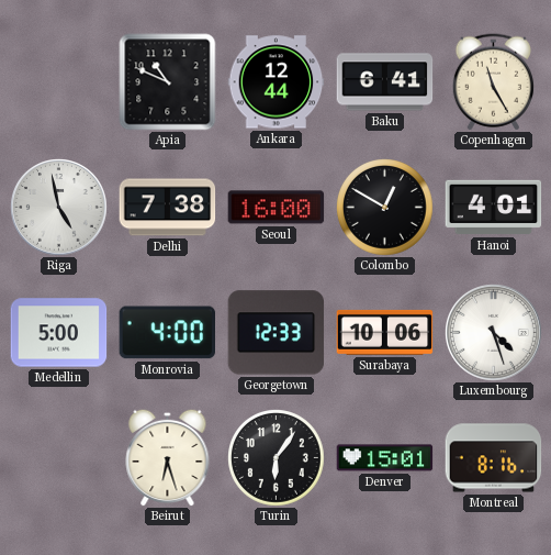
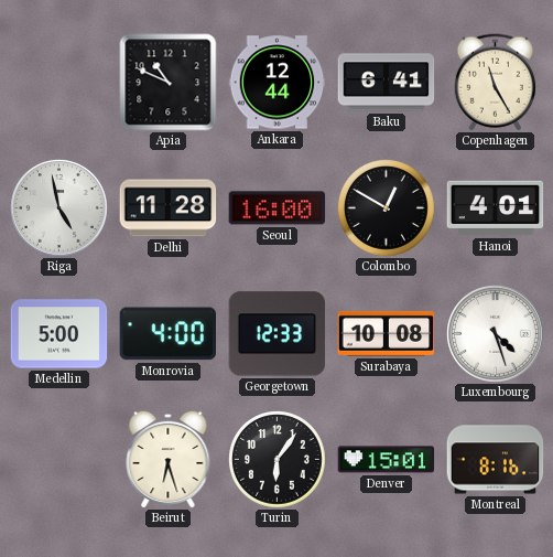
Delhi: 7:38 -> 11:28 (169, 208)
Surabaya: 10:06 -> 10:08 (387, 333)
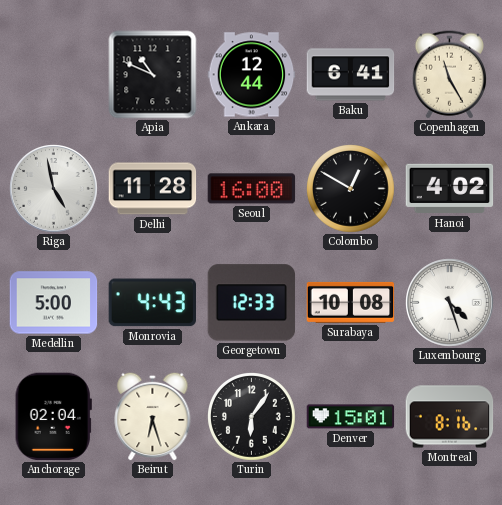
Hanoi: 4:01 -> 4:02 (450, 189)
Monrovia: 4:00 -> 4:43 (153, 303)
Anchorage: none -> 02:04 (53, 417)
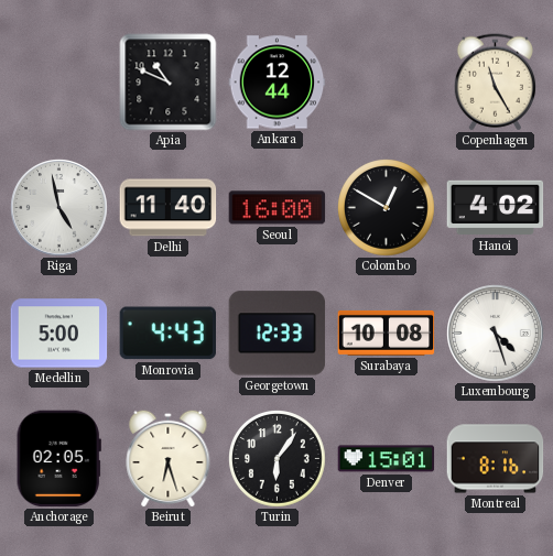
Baku: 6:41 -> none (351, 75)
Delhi: 11:28 -> 11:40 (169, 208)
Anchorage: 02:04 -> 02:05 (58, 459)
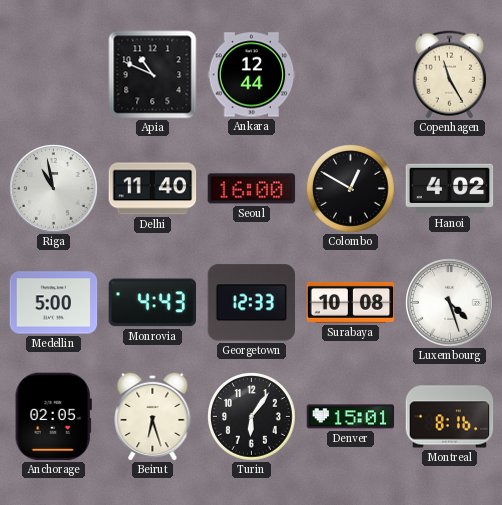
Riga: 4:58 -> 10:58 (54, 189)
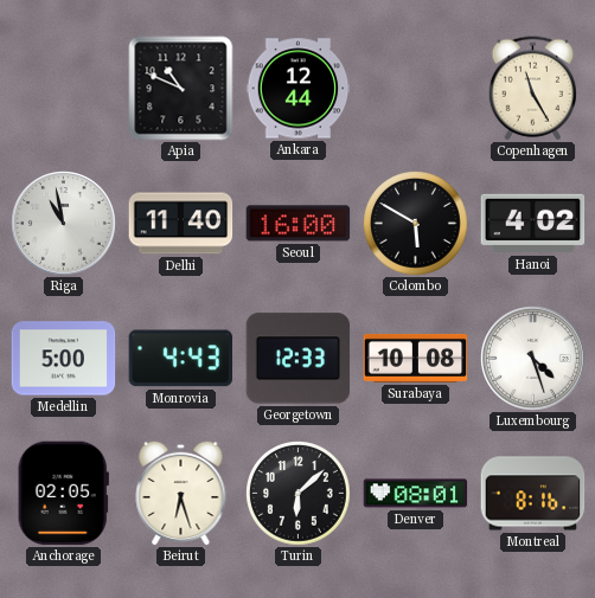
Colombo: 12:50 -> 5:50 (416, 224)
Turin: 6:06 -> 6:08 (299, 494)
Denver: 15:01 -> 08:01 (416, 494)
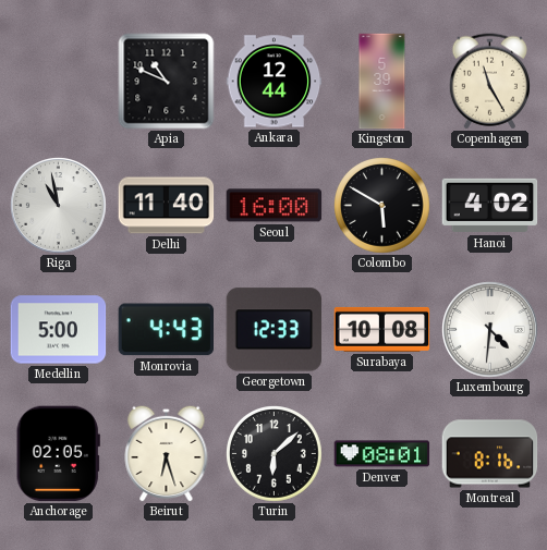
Kingston: none -> 5:39 (382, 82)
Luxembourg: 4:27 -> 4:31 (490, 330)
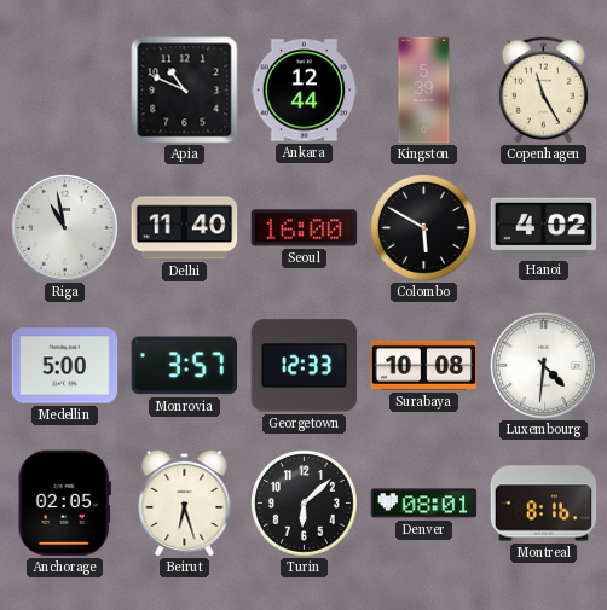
Monrovia: 4:43 -> 3:57 (185, 366)
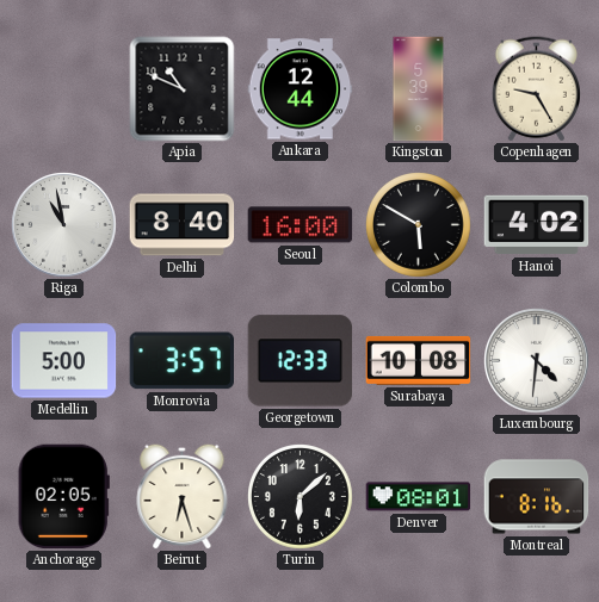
Copenhagen: 11:25 -> 9:25 (536, 89)
Delhi: 11:40 -> 8:40 (183, 225)
